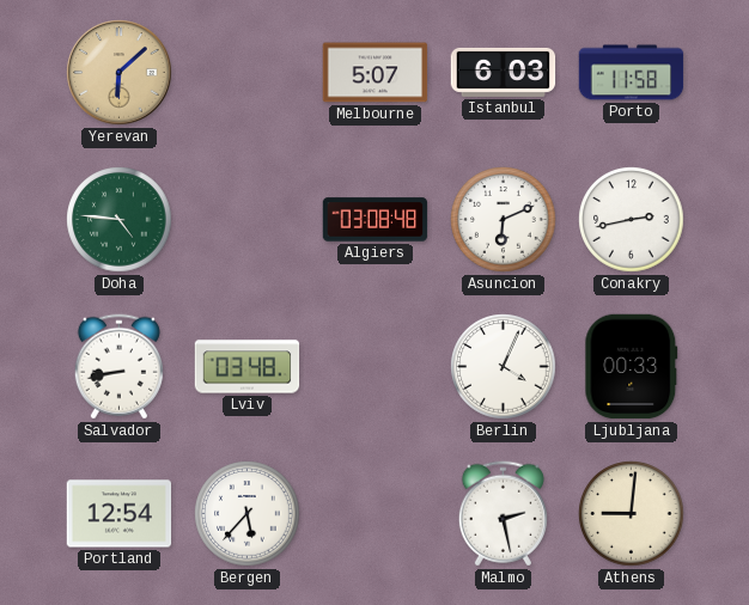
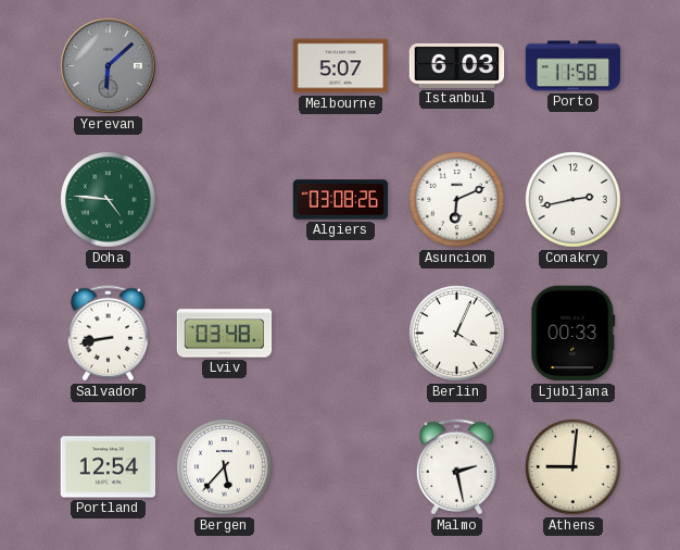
Yerevan dial: champagne -> grey (109, 66)
Algiers: 03:08:48 -> 03:08:26 (341, 200)
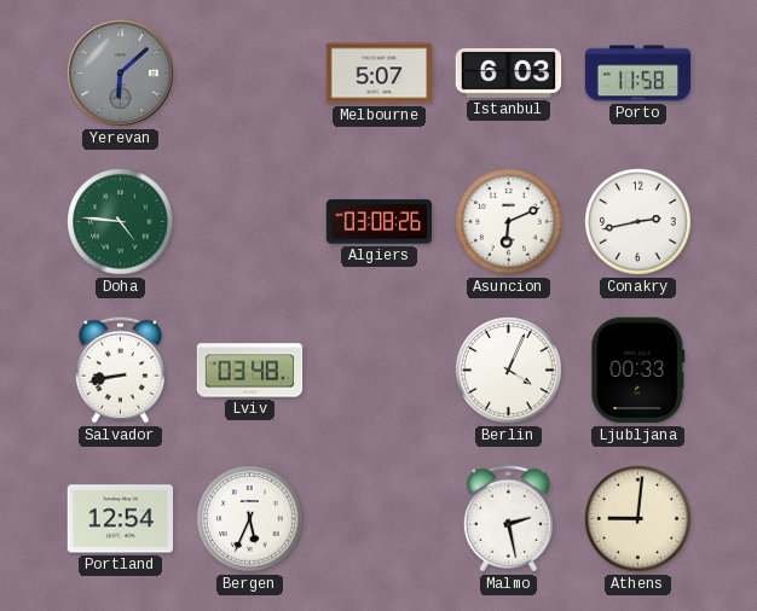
Bergen: 5:37 -> 5:34 (250, 519)
